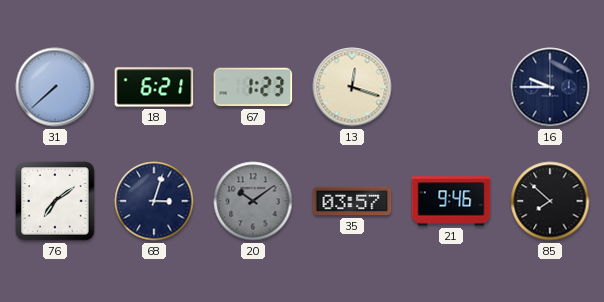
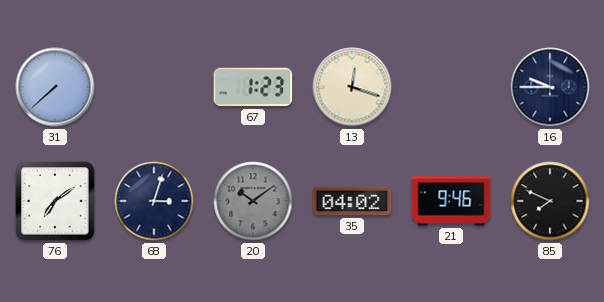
18: 6:21 -> none (154, 87)
35: 03:57 -> 04:02 (352, 201)
85: 7:52 -> 7:49 (550, 201)
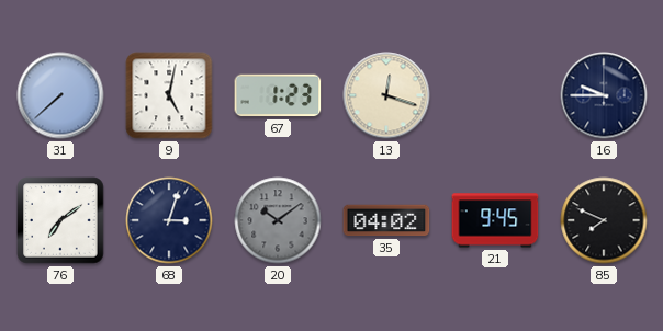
9: none -> 5:02 (169, 95)
21: 9:46 -> 9:45 (495, 220)
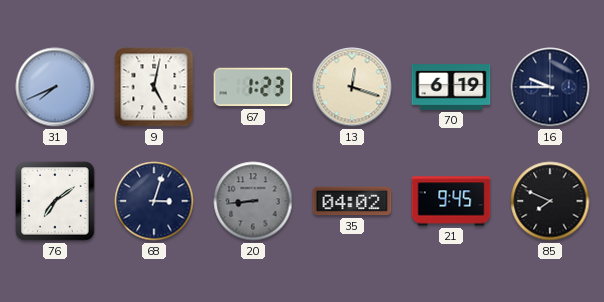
31: 7:38 -> 7:41 (55, 87)
70: none -> 6:19 (451, 87)
20: 10:09 -> 8:44 (253, 201)
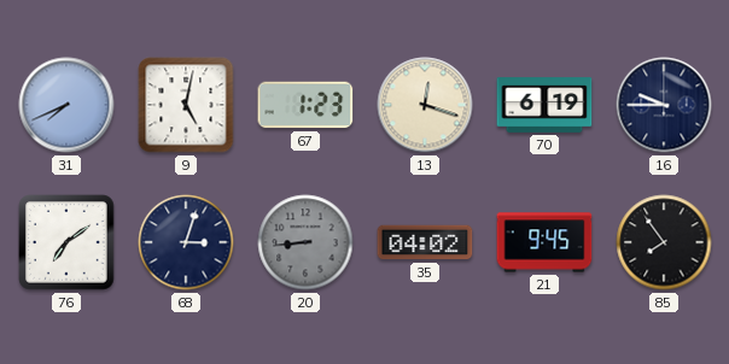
85: 7:49 -> 7:54 (664, 242)
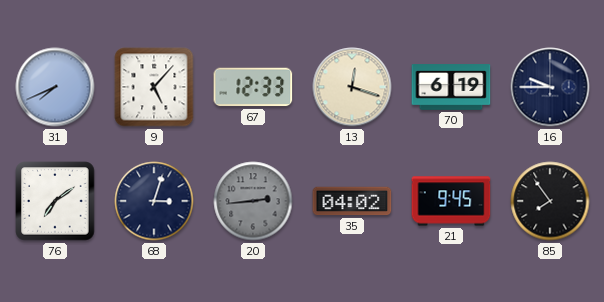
9: 5:02 -> 5:07 (154, 87)
67: 1:23 -> 12:33 (253, 87)
20: 8:44 -> 2:44 (253, 201)
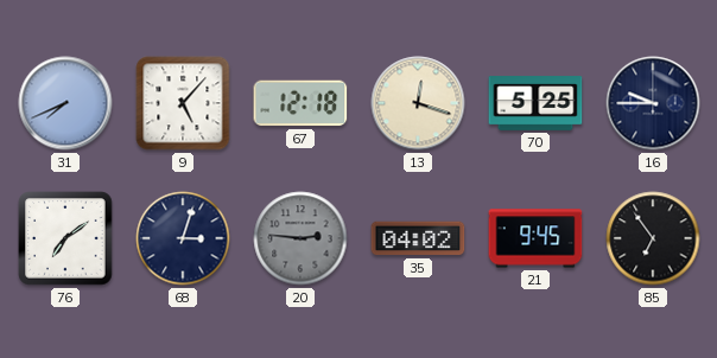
67: 12:33 -> 12:18 (300, 103)
70: 6:19 -> 5:25 (535, 103)
20: 2:44 -> 2:46 (300, 238)
85: 7:54 -> 6:54 (653, 238)
